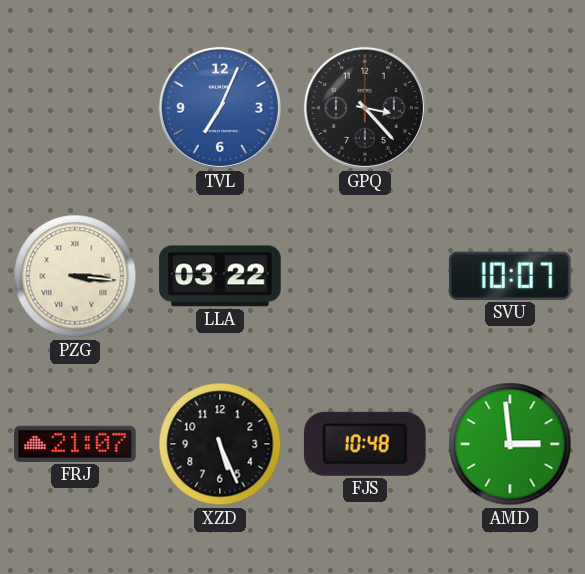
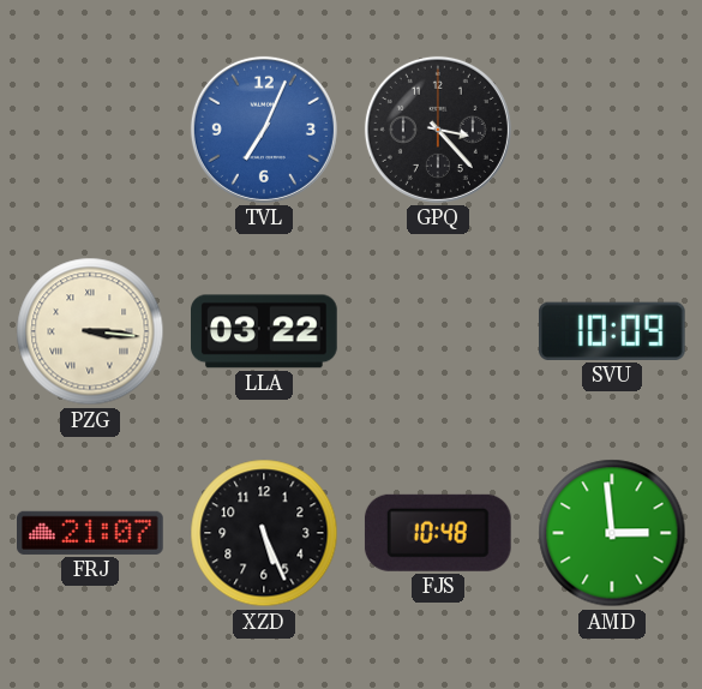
SVU: 10:07 -> 10:09 (612, 331)
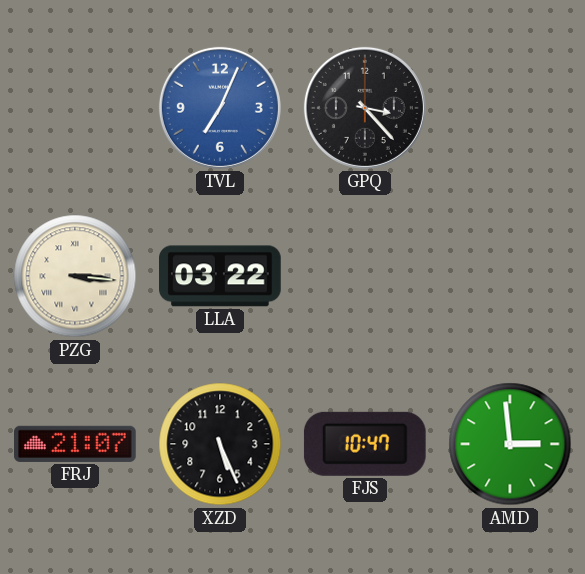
SVU: 10:09 -> none (612, 331)
FJS: 10:48 -> 10:47 (365, 444)
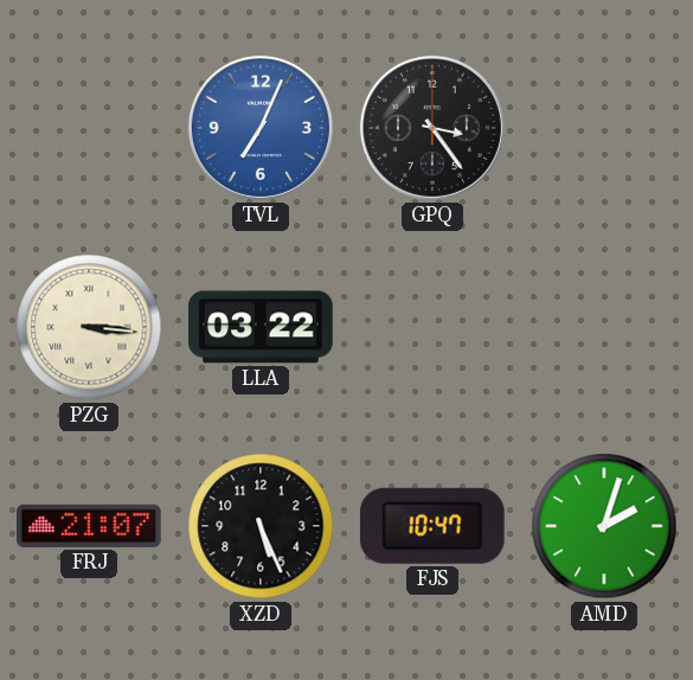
GPQ: 3:23 -> 3:24 (432, 128)
AMD: 2:59 -> 2:03 (604, 526)
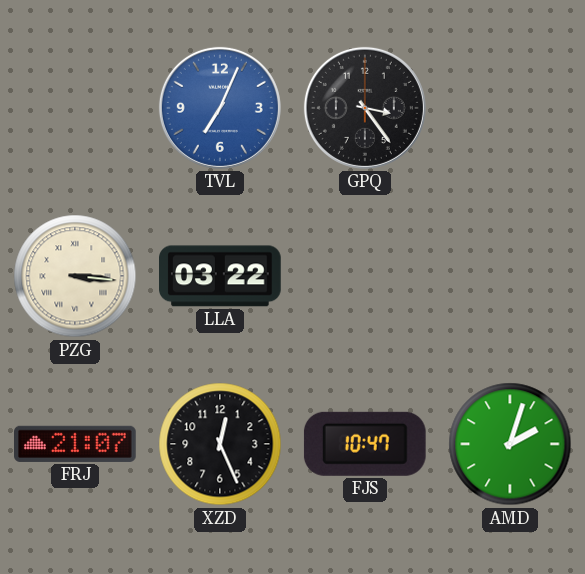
XZD: 5:26 -> 12:26 (220, 444)
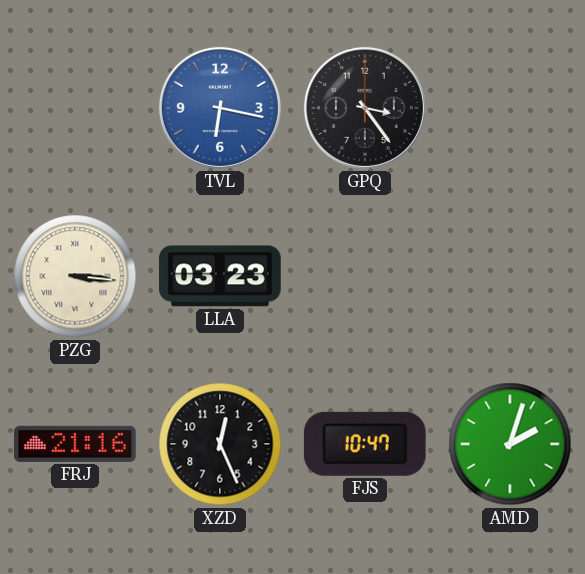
TVL: 7:04 -> 6:17 (220, 108)
LLA: 03:22 -> 03:23 (220, 276)
FRJ: 21:07 -> 21:16 (75, 444)
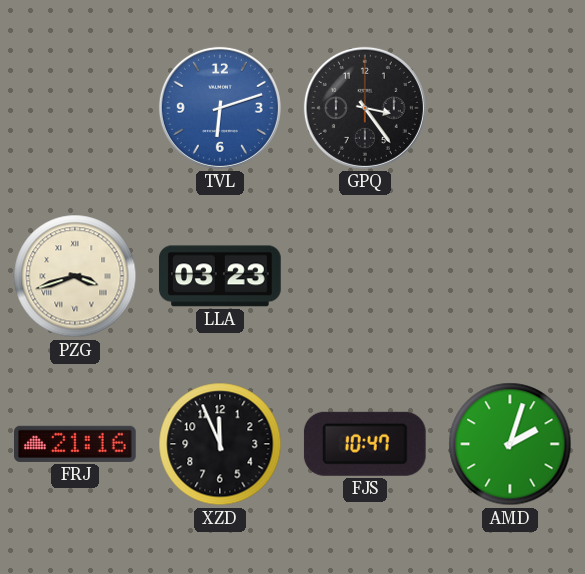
TVL: 6:17 -> 6:12 (220, 108)
PZG: 3:16 -> 3:42 (75, 276)
XZD: 12:26 -> 11:56 (220, 444)
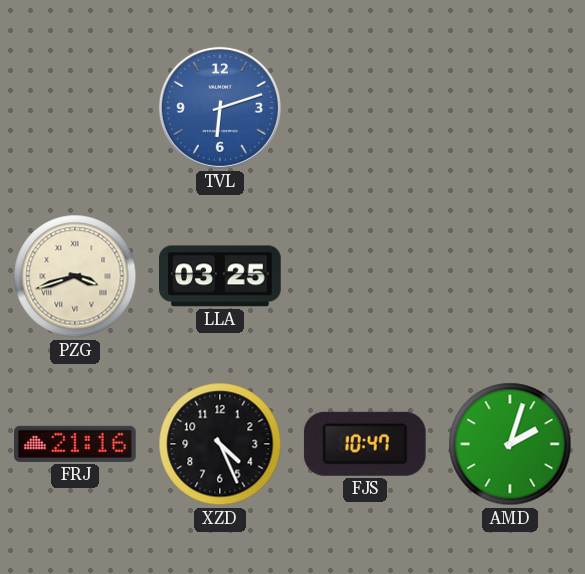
GPQ: 3:24 -> none (365, 108)
LLA: 03:23 -> 03:25 (220, 276)
XZD: 11:56 -> 4:26 (220, 444)
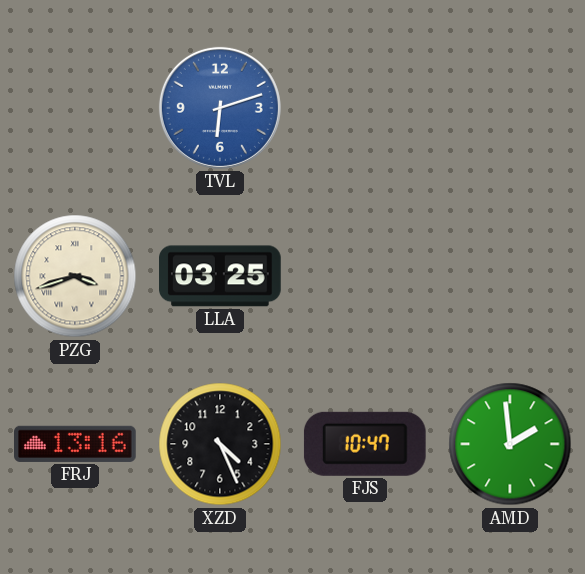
FRJ: 21:16 -> 13:16 (75, 444)
AMD: 2:03 -> 1:59 (510, 444)
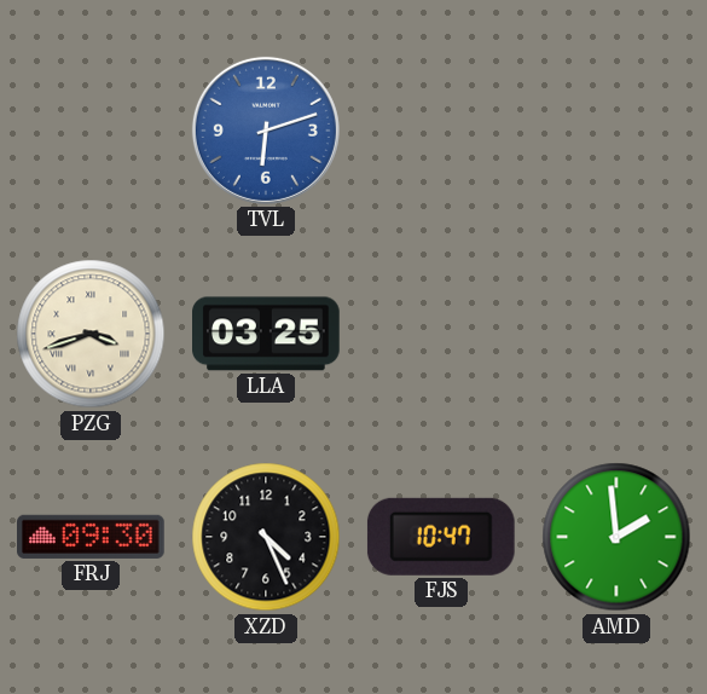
FRJ: 13:16 -> 09:30 (91, 537)
